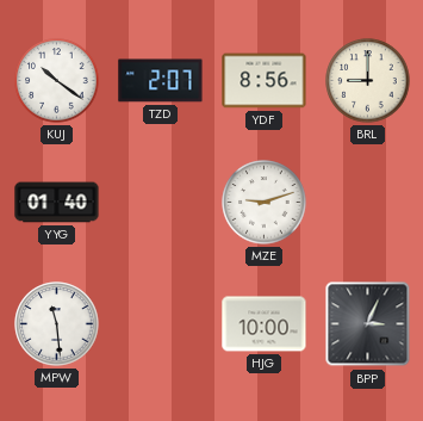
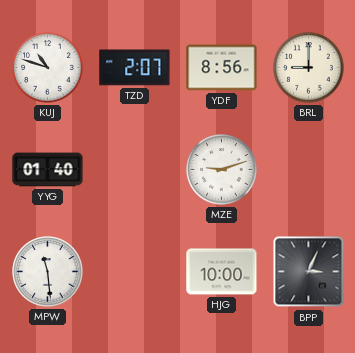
KUJ: 10:21 -> 10:48 (48, 68)
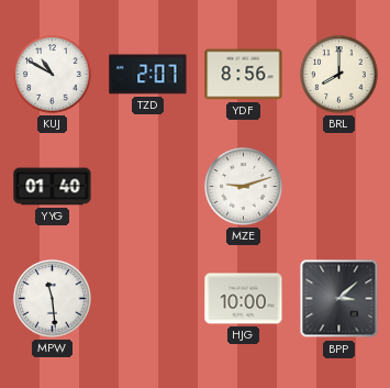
KUJ: 10:48 -> 10:50 (53, 75)
BRL: 9:00 -> 8:00 (339, 75)
BPP: 3:04 -> 3:08 (339, 299)
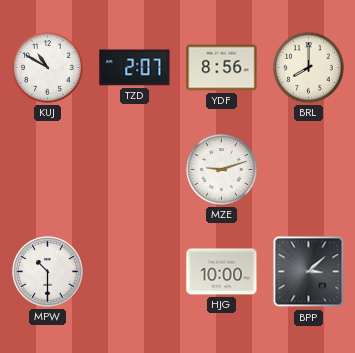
YYG: 01:40 -> none (53, 187)
MPW: 11:29 -> 10:30 (48, 272)
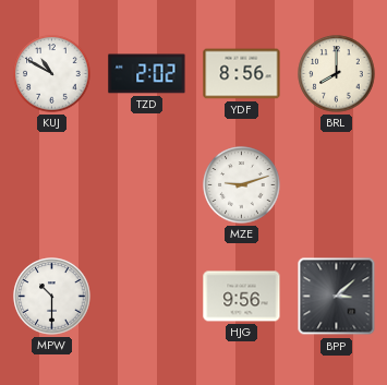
TZD: 2:07 -> 2:02 (147, 74)
HJG: 10:00 -> 9:56 (242, 297)
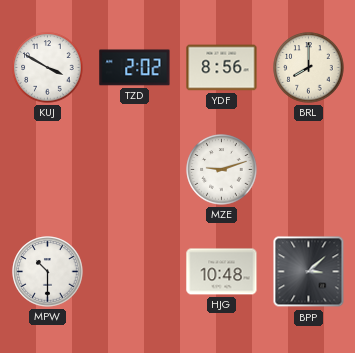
KUJ: 10:50 -> 3:50 (48, 68)
HJG: 9:56 -> 10:48 (222, 272)
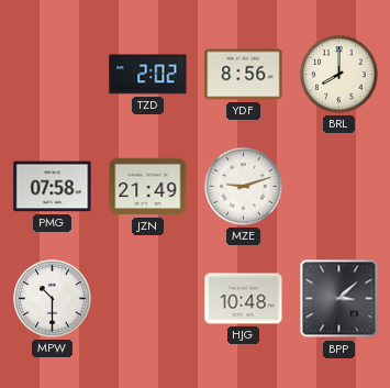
KUJ: 3:50 -> none (48, 68)
PMG: none -> 07:58 (53, 187)
JZN: none -> 21:49 (148, 187)
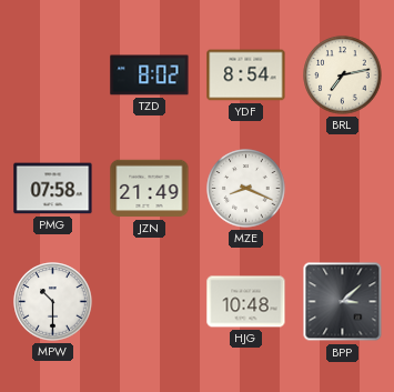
TZD: 2:02 -> 8:02 (150, 76)
YDF: 8:56 -> 8:54 (246, 76)
BRL: 8:00 -> 7:13 (343, 76)
MZE: 9:12 -> 8:19 (246, 189)
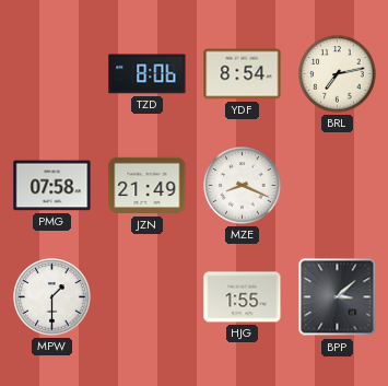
TZD: 8:02 -> 8:06 (148, 74)
MPW: 10:30 -> 1:30 (52, 297)
HJG: 10:48 -> 1:55 (243, 297)
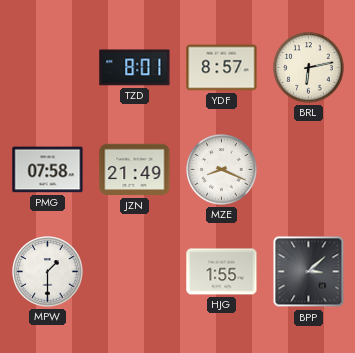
TZD: 8:06 -> 8:01 (135, 68)
YDF: 8:54 -> 8:57 (222, 68)
BRL: 7:13 -> 6:13 (309, 68)
